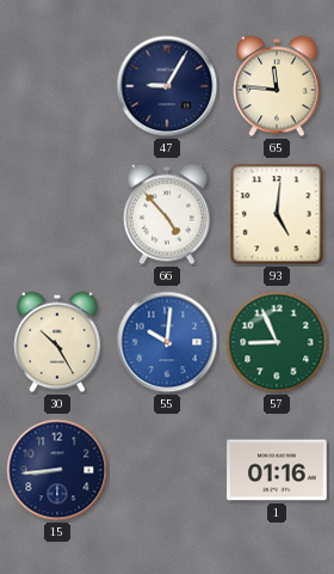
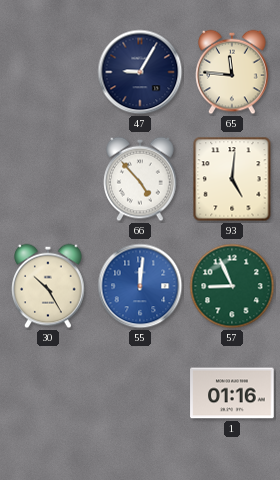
55: 10:01 -> 12:01 (140, 286)
15: 8:44 -> none (57, 470)
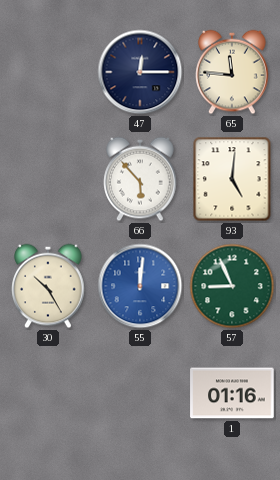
47: 9:05 -> 12:15 (140, 72)
66: 4:53 -> 5:53 (140, 179)
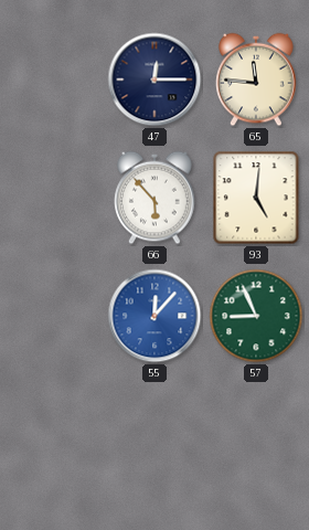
30: 10:25 -> none (48, 286)
55: 12:01 -> 12:07 (154, 316)
1: 01:16 -> none (232, 393)
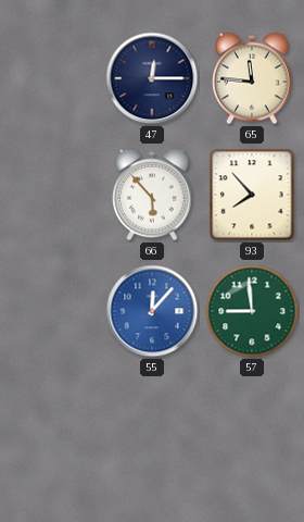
93: 5:01 -> 7:53 (252, 195)
57: 8:56 -> 8:59 (252, 311)
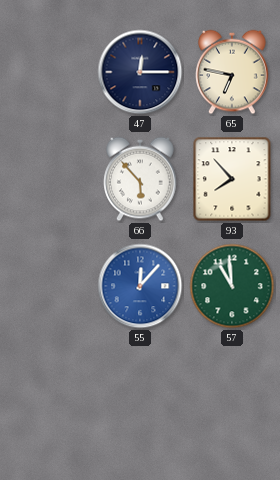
65: 11:46 -> 6:47 (232, 72)
57: 8:59 -> 10:59 (232, 286)
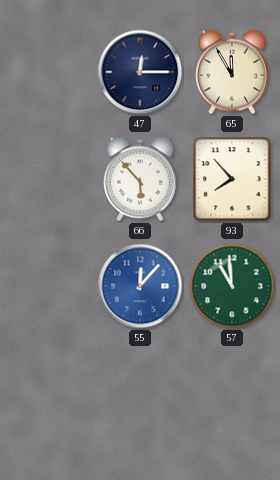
65: 6:47 -> 11:55 (232, 72)
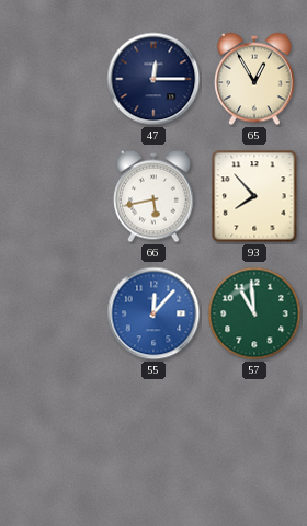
65: 11:55 -> 12:55 (254, 79)
66: 5:53 -> 5:43 (153, 196)
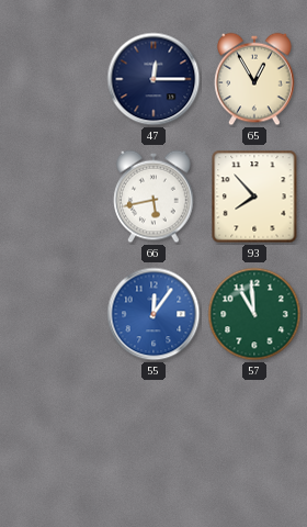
55: 12:07 -> 12:06 (153, 314)
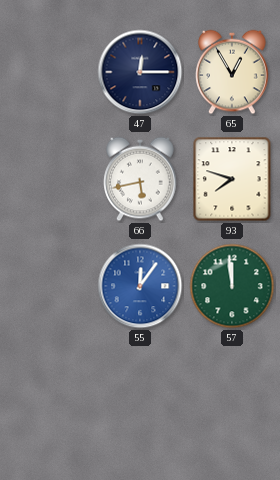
93: 7:53 -> 7:48 (232, 179)
57: 10:59 -> 11:59 (232, 286)
